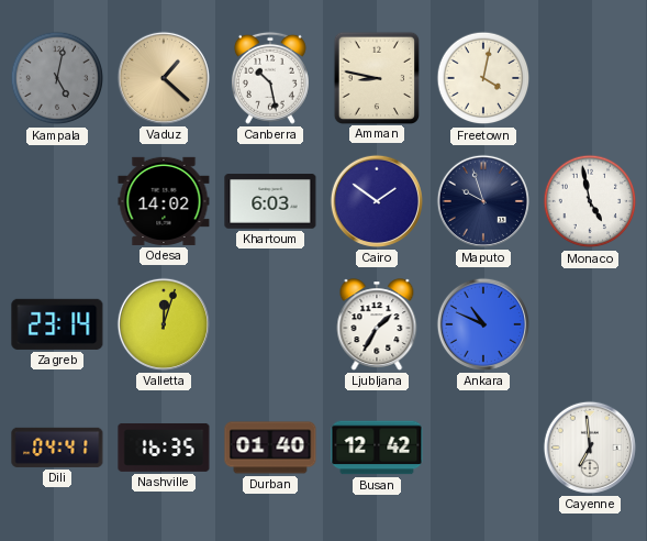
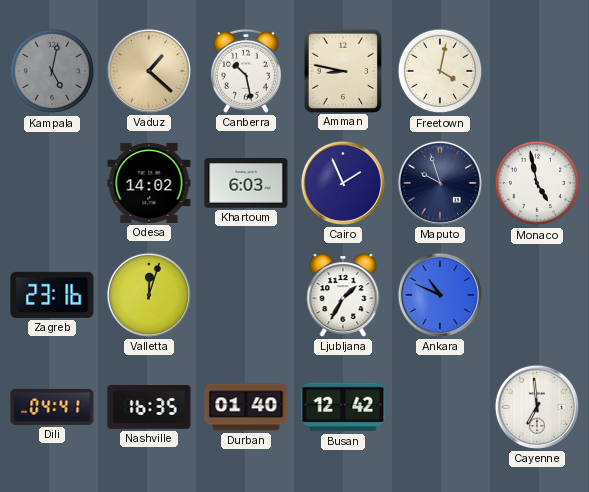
Cairo: 1:51 -> 1:56 (343, 183)
Zagreb: 23:14 -> 23:16 (52, 295)
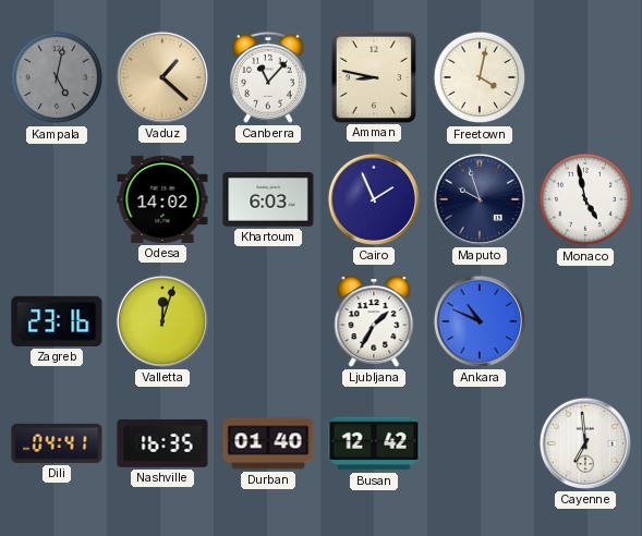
Canberra: 10:28 -> 11:07 (268, 77)
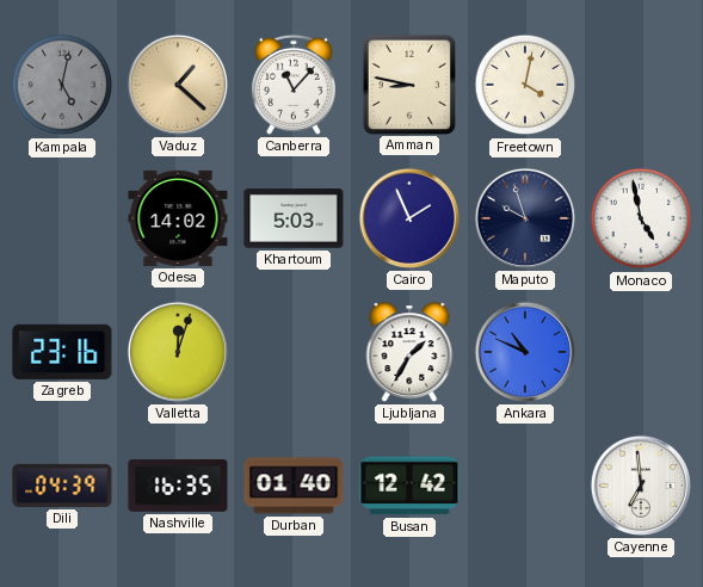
Khartoum: 6:03 -> 5:03 (294, 218)
Dili: 04:41 -> 04:39 (62, 486)
